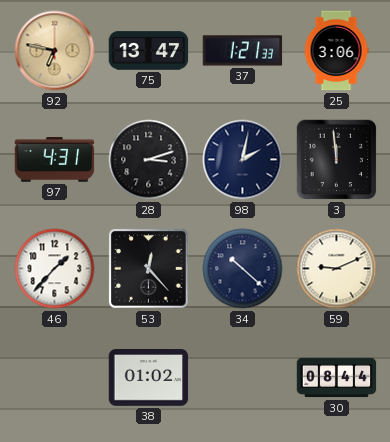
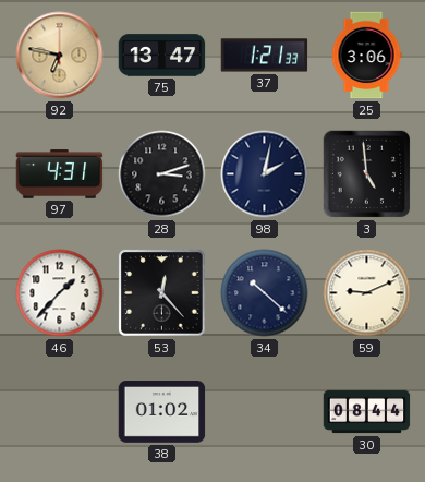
3: 11:59 -> 4:59 (367, 174)
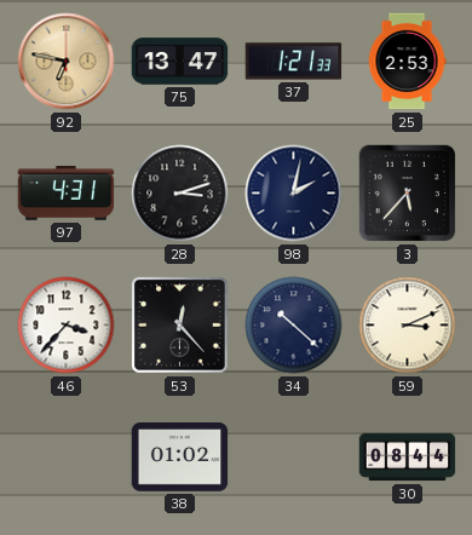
25: 3:06 -> 2:53 (407, 62)
3: 4:59 -> 5:37 (408, 194)
46: 1:37 -> 3:37 (67, 326)
59: 9:11 -> 3:11 (408, 326)
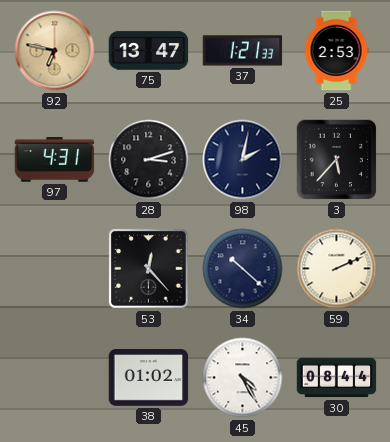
46: 3:37 -> none (67, 326)
59: 3:11 -> 2:11 (337, 269)
45: none -> 4:25 (243, 378)
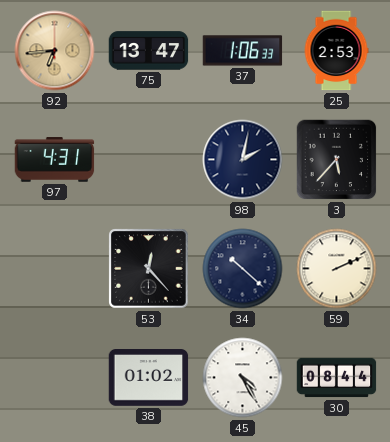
92: 6:47 -> 6:44 (55, 51)
37: 1:21 -> 1:06 (243, 51)
28: 3:12 -> none (149, 160)
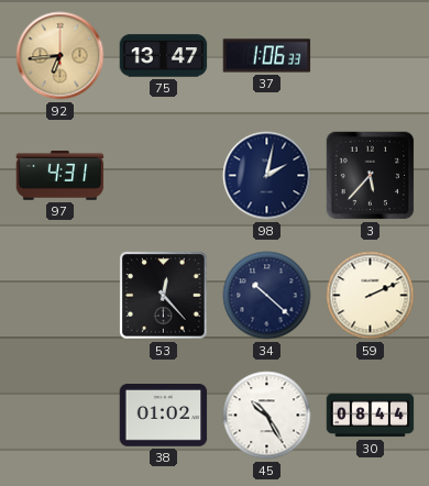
25: 2:53 -> none (336, 51)
45: 4:25 -> 10:25 (267, 416)
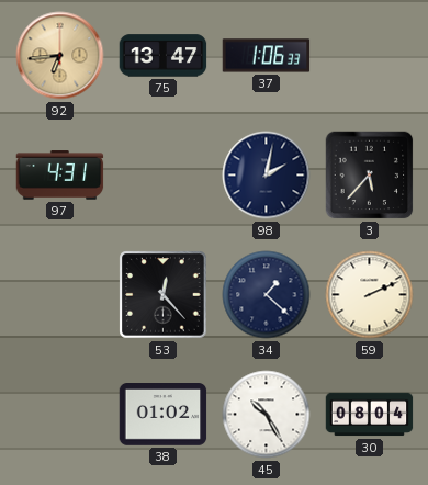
34: 10:22 -> 1:22 (267, 295)
30: 08:44 -> 08:04 (370, 415)
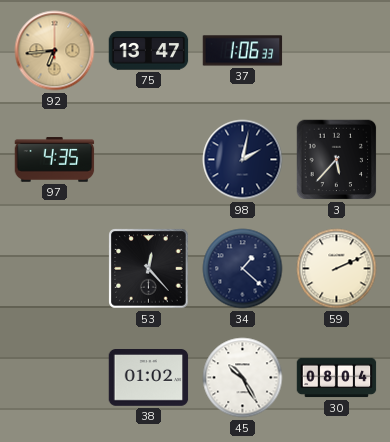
97: 4:31 -> 4:35 (55, 160)
